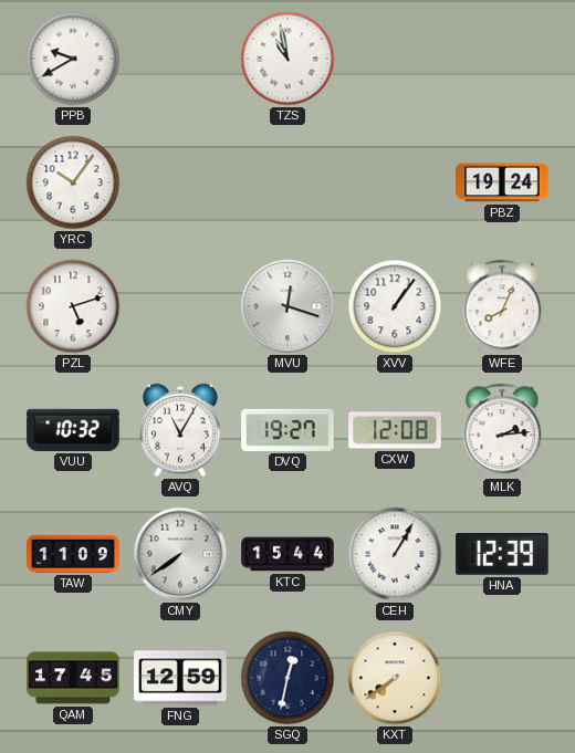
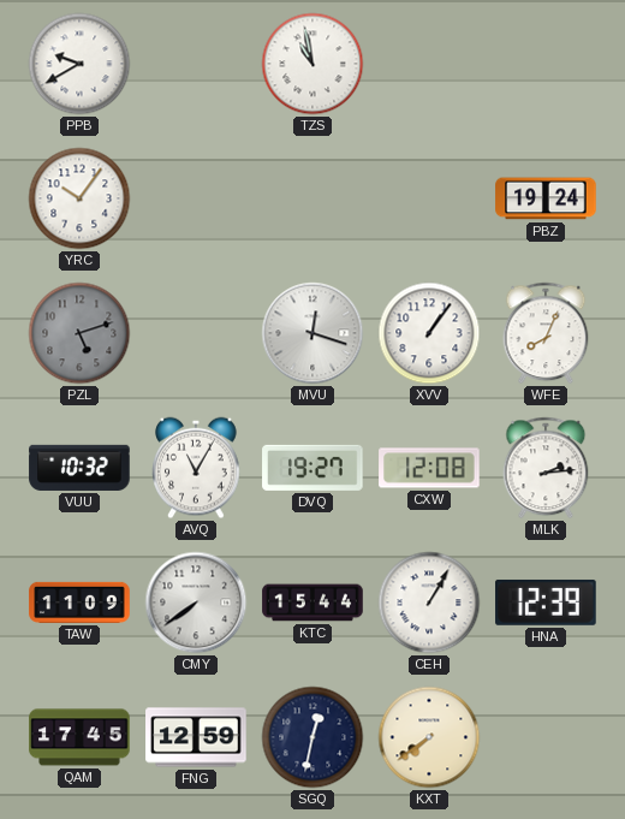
PZL dial: white -> grey (79, 333)
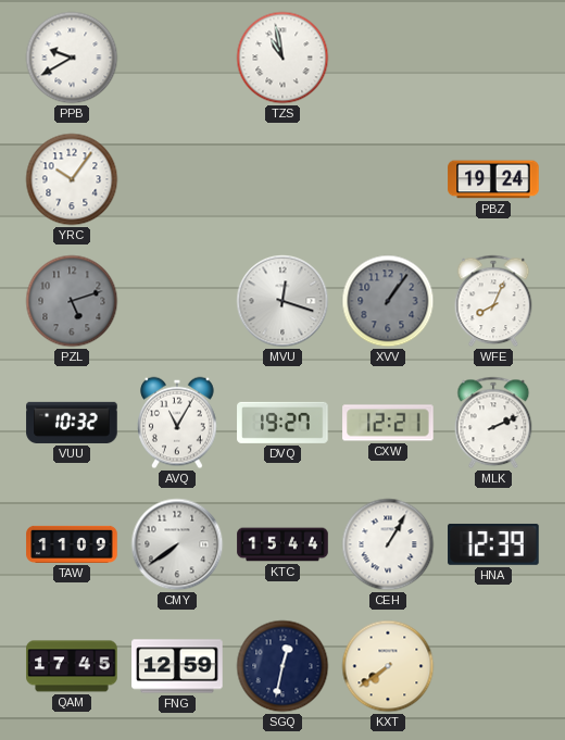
XVV dial: white -> grey (388, 301)
CXW: 12:08 -> 12:21 (388, 423)
MLK: 2:14 -> 2:11 (493, 423)
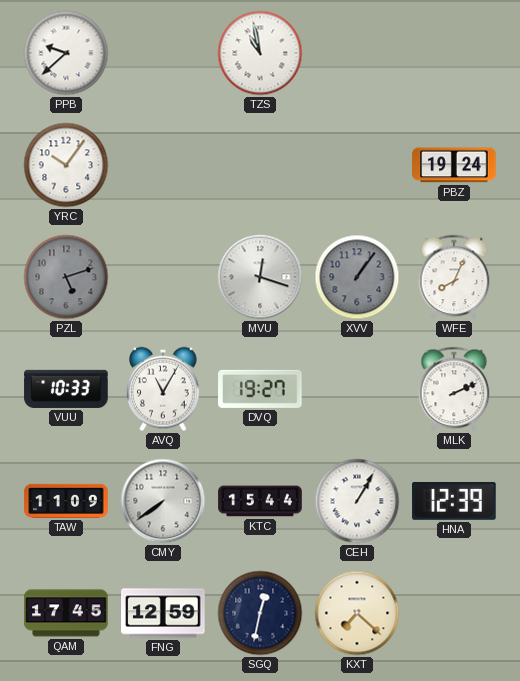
PPB: 9:40 -> 9:38 (66, 53)
VUU: 10:32 -> 10:33 (66, 389)
CXW: 12:21 -> none (388, 423)
KXT: 7:39 -> 7:22 (357, 613)
